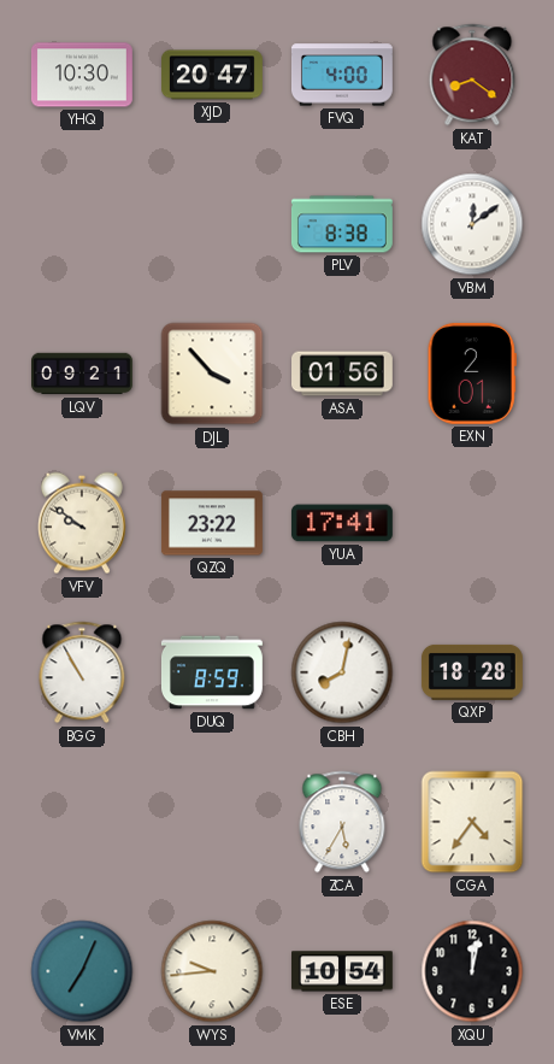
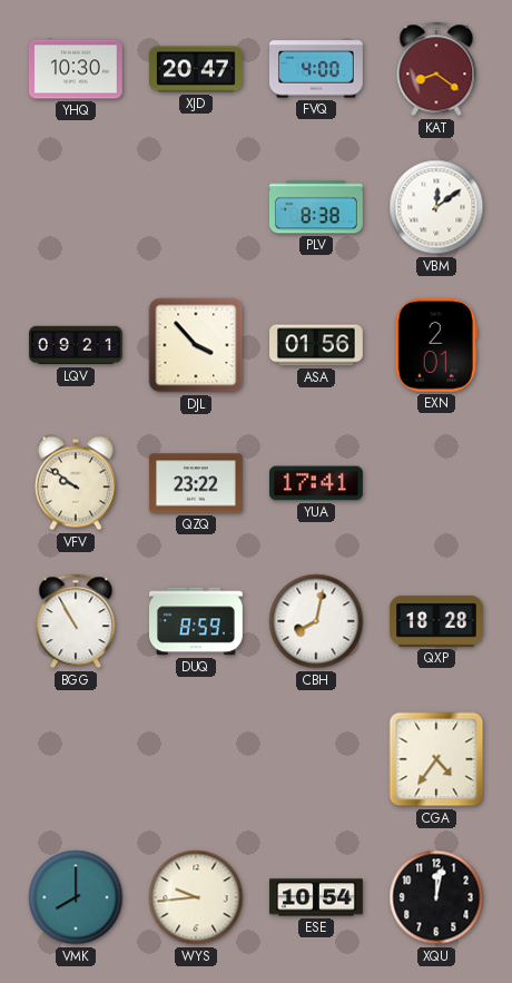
ZCA: 5:35 -> none (342, 822)
VMK: 7:04 -> 8:00 (76, 897)
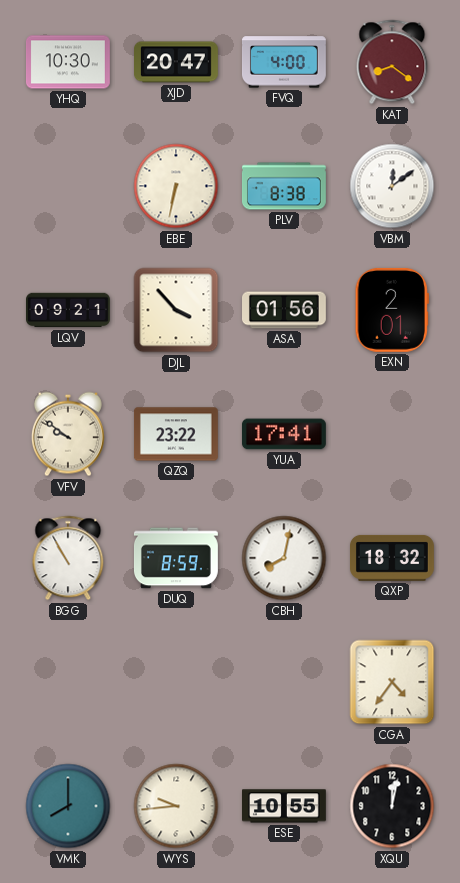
EBE: none -> 6:32 (176, 186)
QXP: 18:28 -> 18:32 (392, 558)
ESE: 10:54 -> 10:55 (285, 806)
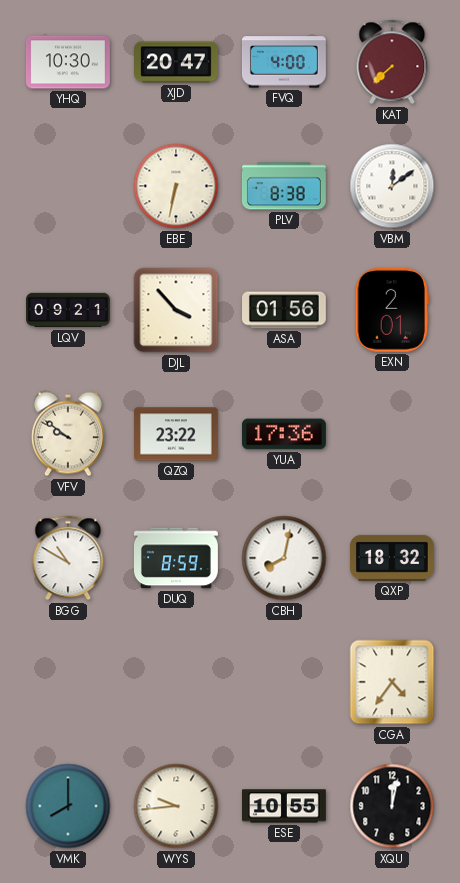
KAT: 8:21 -> 7:38 (392, 62)
YUA: 17:41 -> 17:36 (284, 434)
BGG: 10:55 -> 10:50 (68, 558)
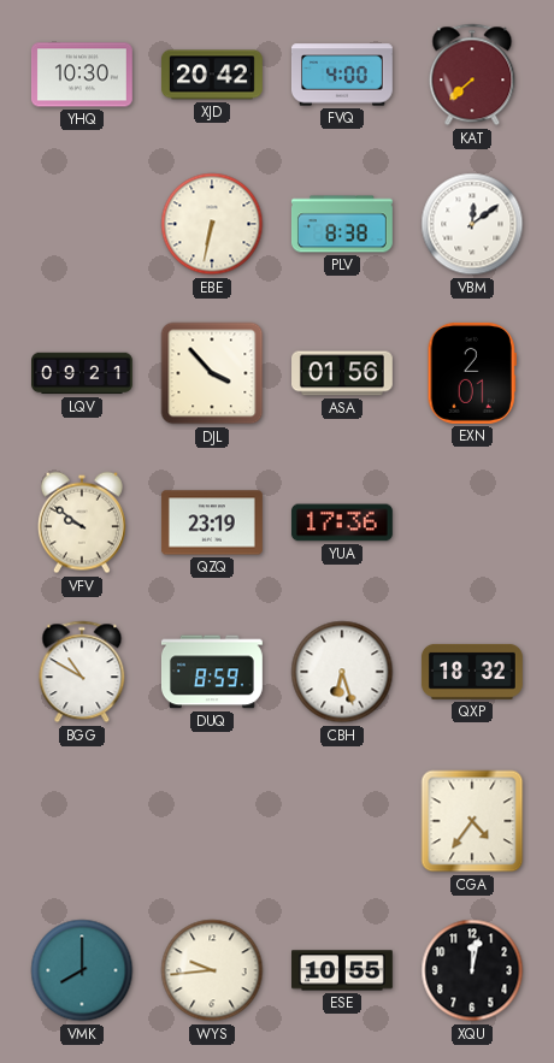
XJD: 20:47 -> 20:42 (213, 75)
QZQ: 23:22 -> 23:19 (212, 522)
CBH: 8:02 -> 6:27 (342, 672)
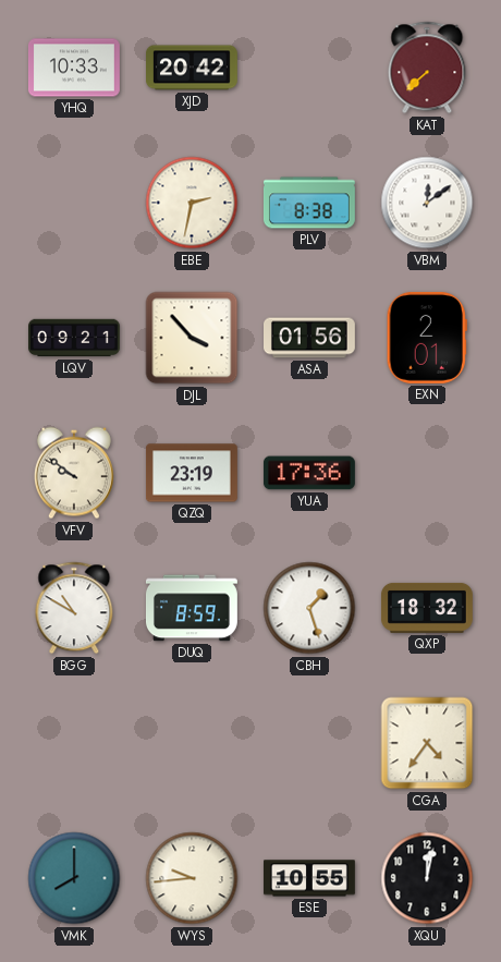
YHQ: 10:30 -> 10:33 (74, 68)
FVQ: 4:00 -> none (342, 75)
EBE: 6:32 -> 2:32 (192, 203)
CBH: 6:27 -> 1:27 (309, 608)
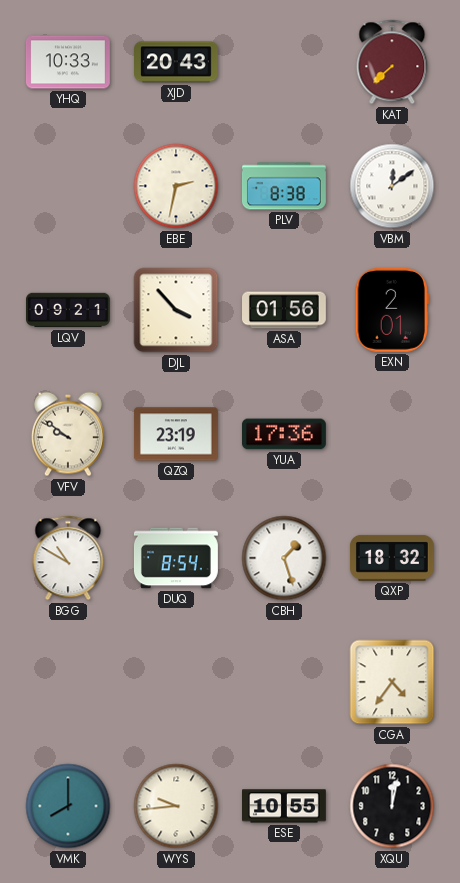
XJD: 20:42 -> 20:43 (177, 62)
DUQ: 8:59 -> 8:54 (176, 558)
